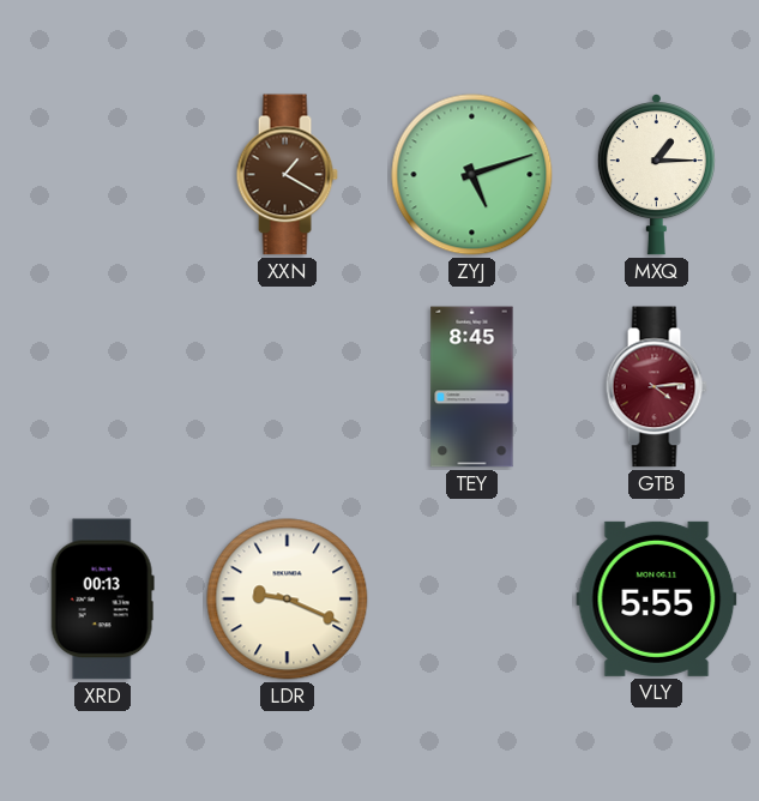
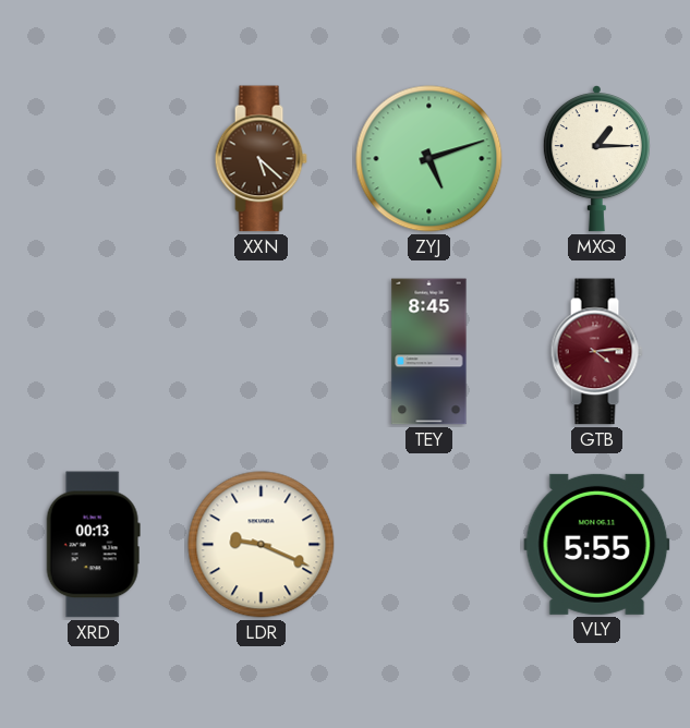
XXN: 1:20 -> 5:22 (261, 159)
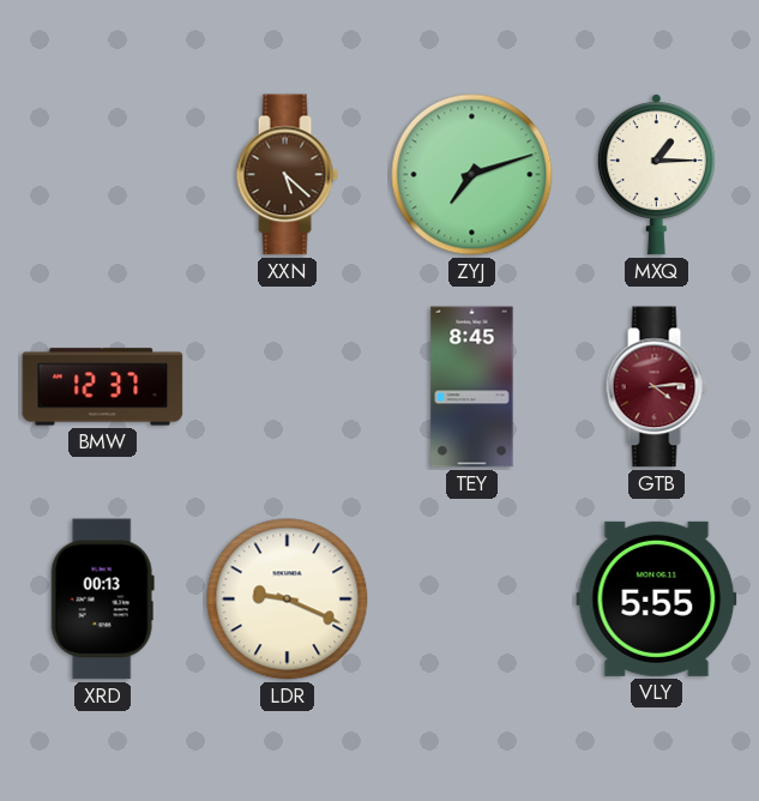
ZYJ: 5:12 -> 7:12 (472, 175)
BMW: none -> 12:37 (103, 387)
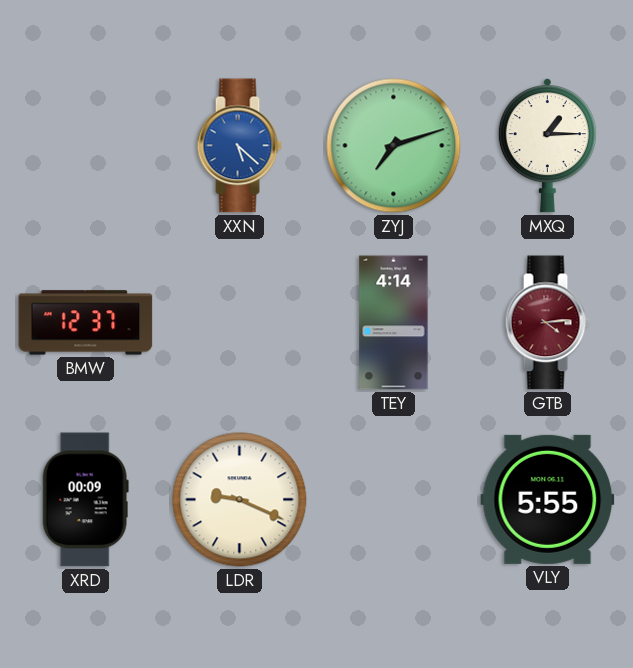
XXN dial: brown -> blue (239, 146)
TEY: 8:45 -> 4:14 (394, 323)
XRD: 00:13 -> 00:09 (85, 500)
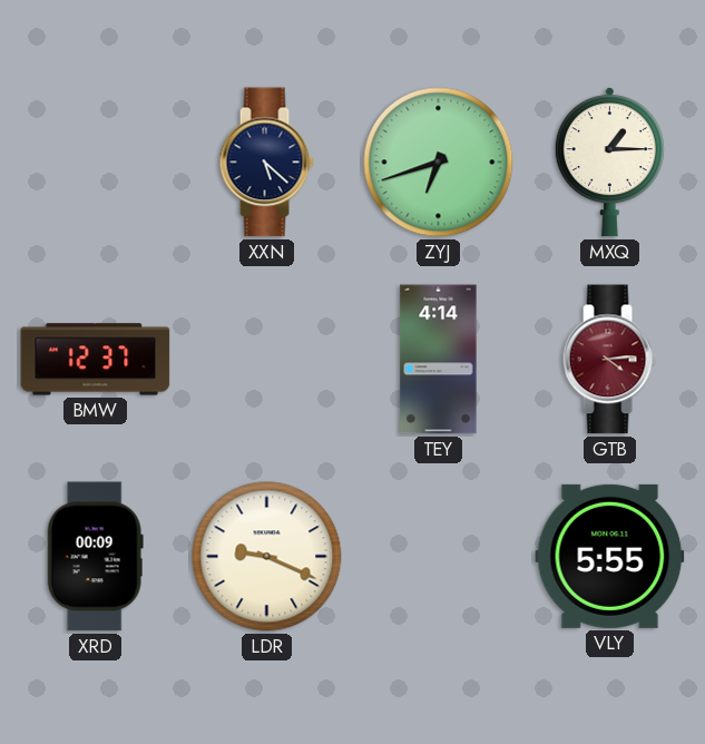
XXN dial: blue -> navy (266, 163)
ZYJ: 7:12 -> 6:42 (439, 163)
